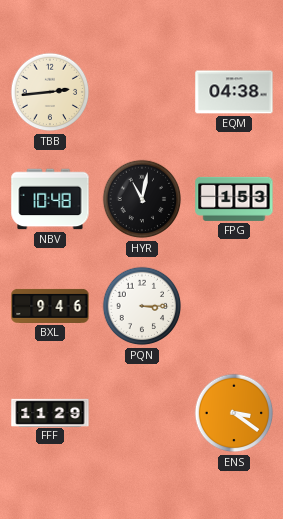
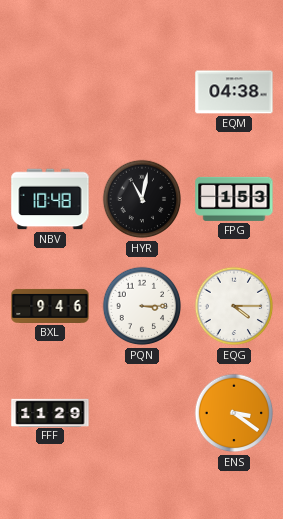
TBB: 2:44 -> none (50, 92)
EQG: none -> 4:15 (234, 306)
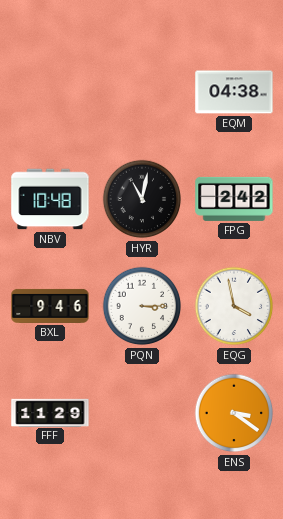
FPG: 1:53 -> 2:42 (234, 199)
EQG: 4:15 -> 3:58 (234, 306)
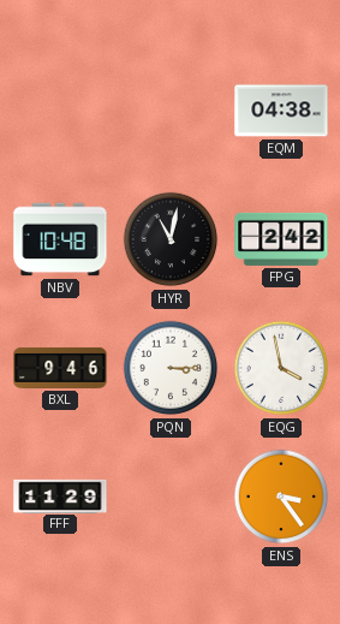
ENS: 3:21 -> 3:24 (281, 497)
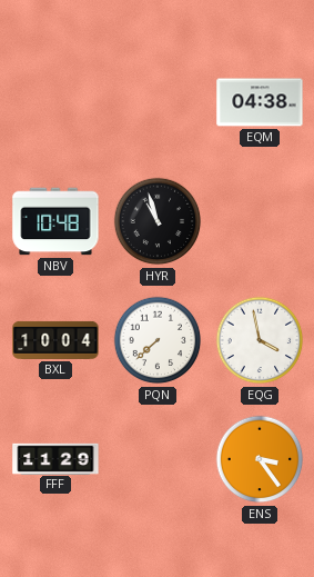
HYR: 11:02 -> 10:57 (158, 221)
FPG: 2:42 -> none (281, 239)
BXL: 9:46 -> 10:04 (55, 340)
PQN: 3:15 -> 7:38 (158, 340)
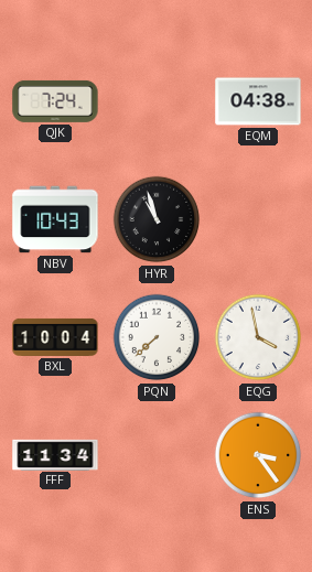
QJK: none -> 7:24 (55, 101)
NBV: 10:48 -> 10:43 (55, 219)
FFF: 11:29 -> 11:34 (55, 454)
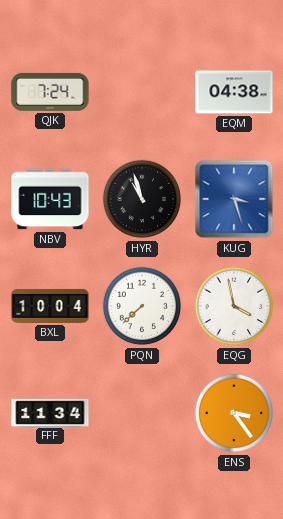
KUG: none -> 3:27 (234, 199)
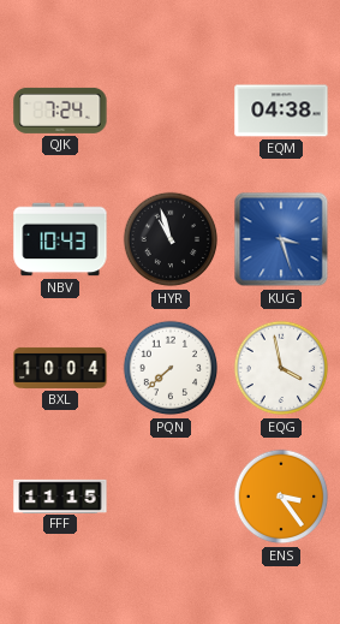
FFF: 11:34 -> 11:15 (60, 495)
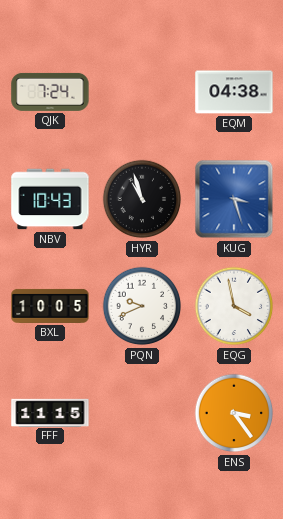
BXL: 10:04 -> 10:05 (50, 306)
PQN: 7:38 -> 9:41 (142, 306)
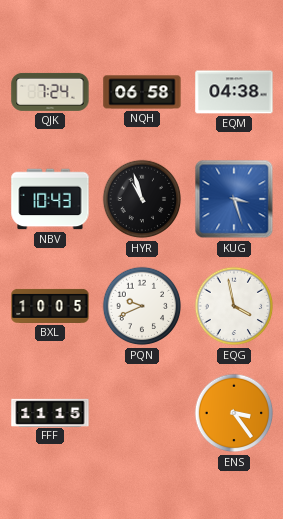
NQH: none -> 06:58 (142, 92)
